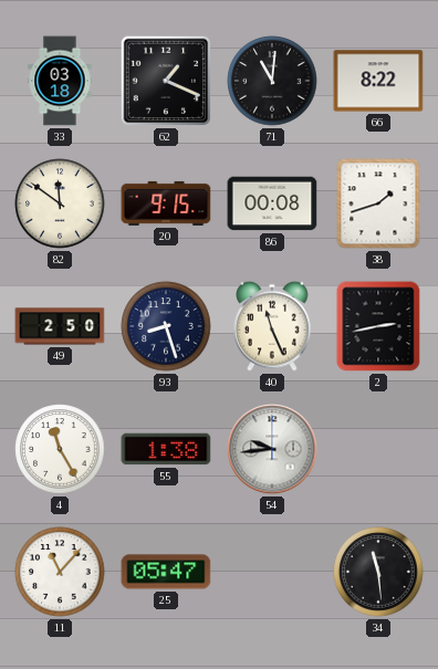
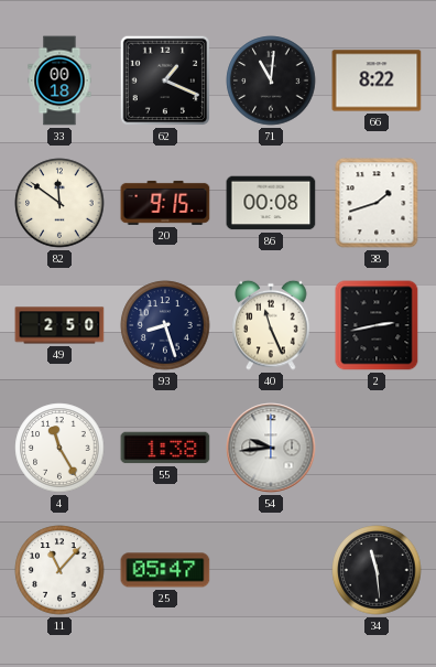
33: 03:18 -> 00:18 (59, 80)
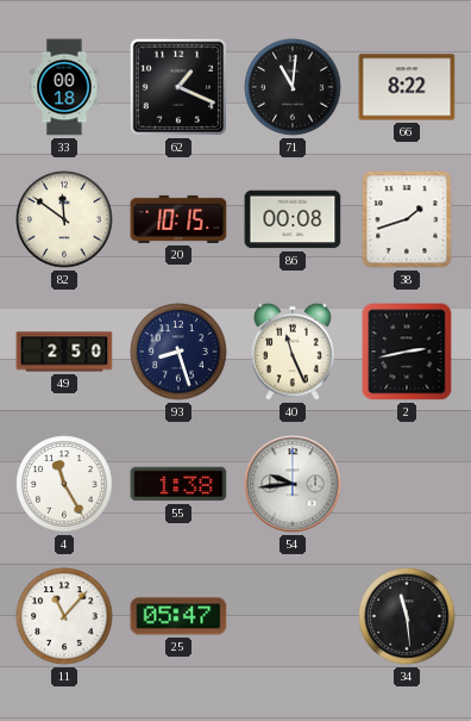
20: 9:15 -> 10:15 (178, 219)
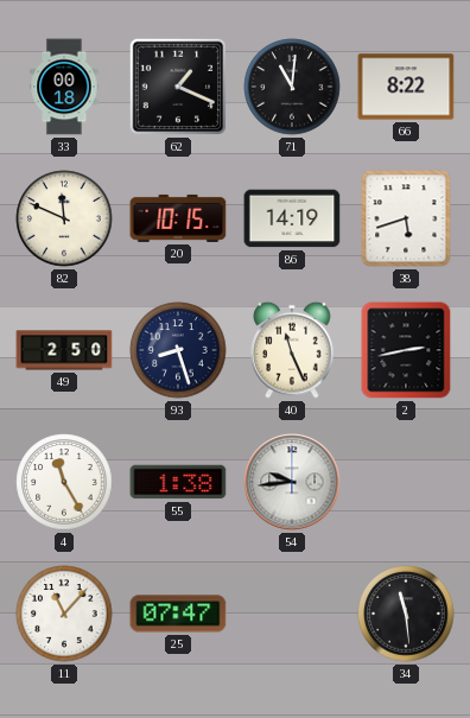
82: 11:51 -> 11:49 (64, 218)
86: 00:08 -> 14:19 (292, 218)
38: 1:42 -> 5:42 (406, 218)
25: 05:47 -> 07:47 (178, 614)
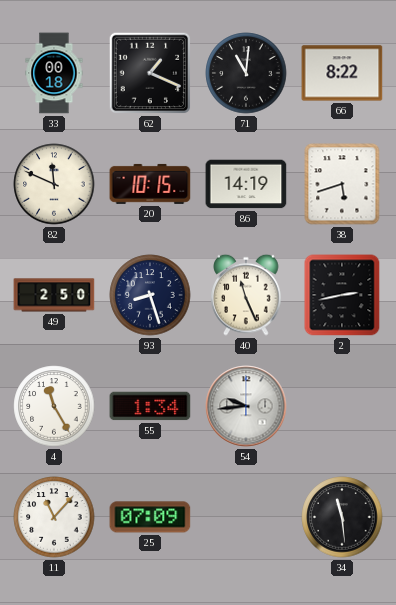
55: 1:38 -> 1:34 (150, 406)
25: 07:47 -> 07:09 (150, 517)
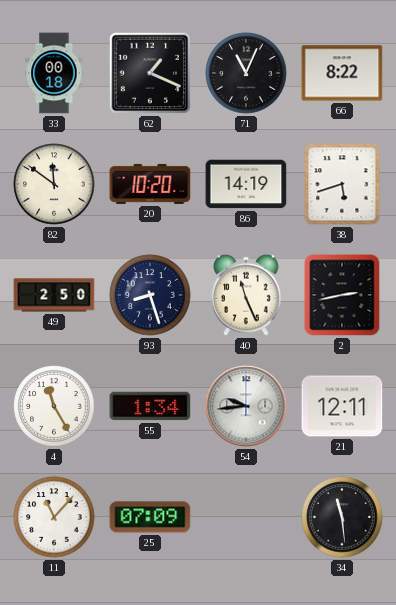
71: 11:01 -> 11:04 (246, 73)
82: 11:49 -> 11:51 (54, 184)
20: 10:15 -> 10:20 (150, 184)
21: none -> 12:11 (342, 406)
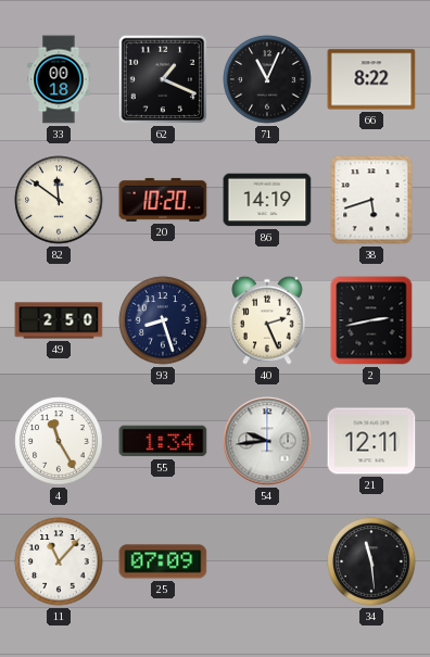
40: 11:26 -> 2:26 (267, 320)
